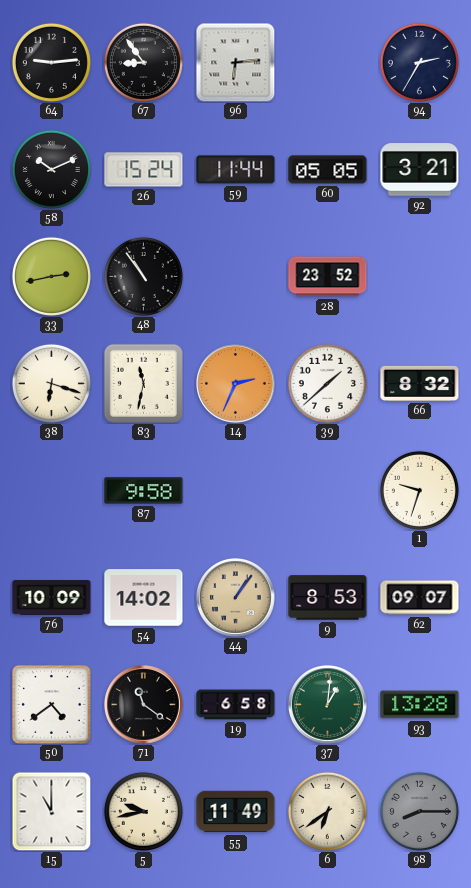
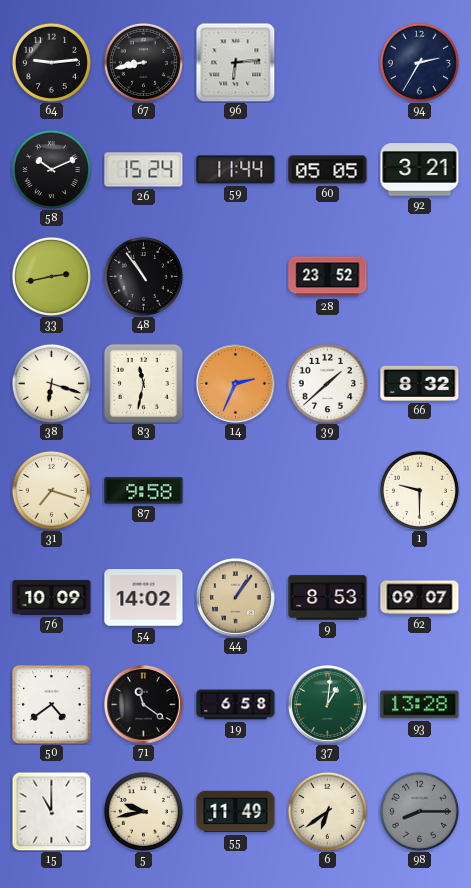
67: 8:54 -> 8:43 (143, 62)
31: none -> 7:18 (51, 490)
1: 9:33 -> 9:30 (419, 490)
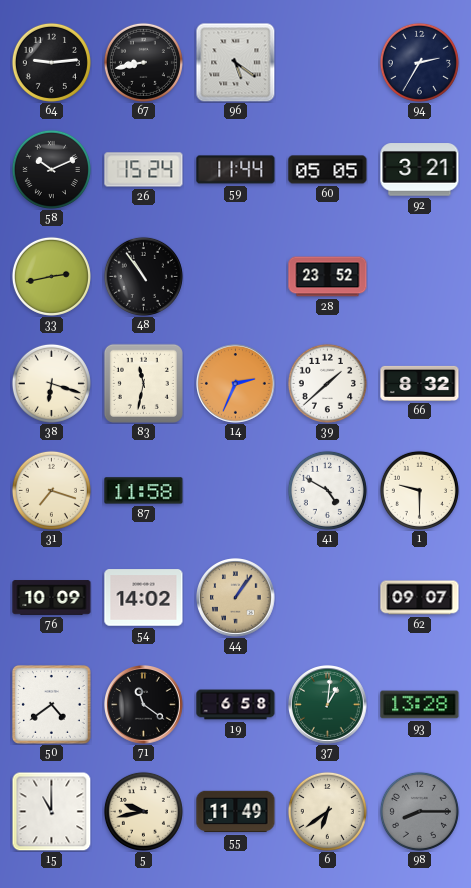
96: 6:14 -> 5:21 (235, 62)
87: 9:58 -> 11:58 (144, 491)
41: none -> 4:50 (327, 490)
9: 8:53 -> none (328, 598)
